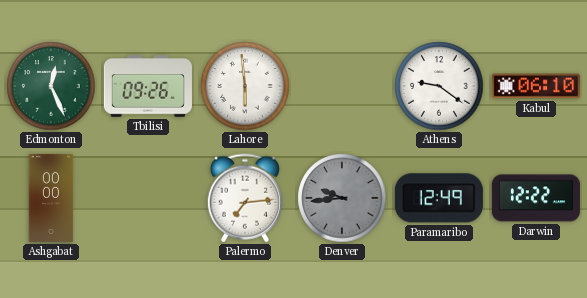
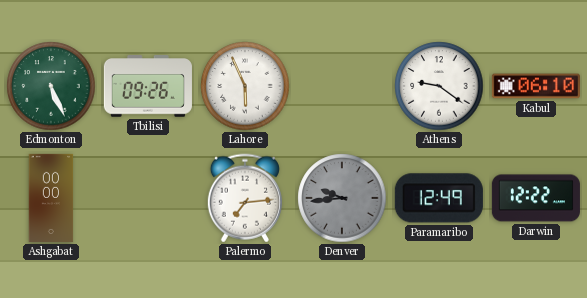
Edmonton: 12:26 -> 5:26 (51, 86)
Lahore: 5:59 -> 5:56 (245, 86)
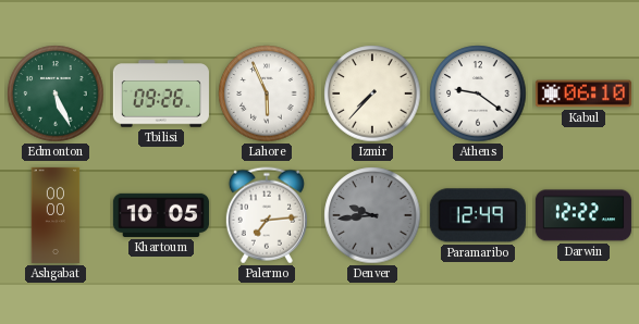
Izmir: none -> 7:37 (372, 94)
Khartoum: none -> 10:05 (161, 215)
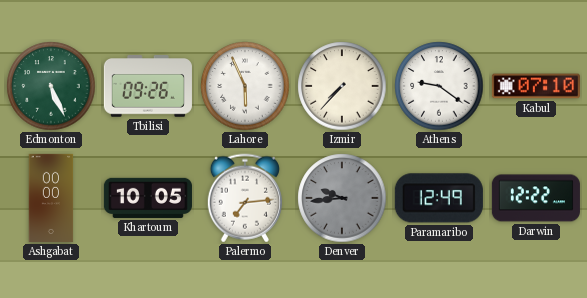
Kabul: 06:10 -> 07:10 (536, 86)
